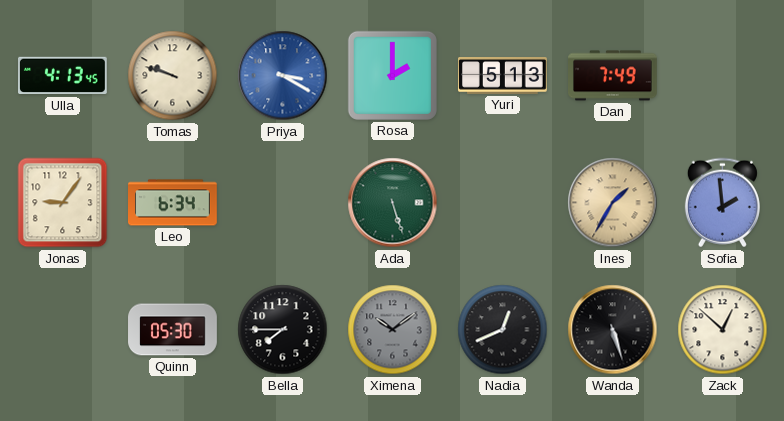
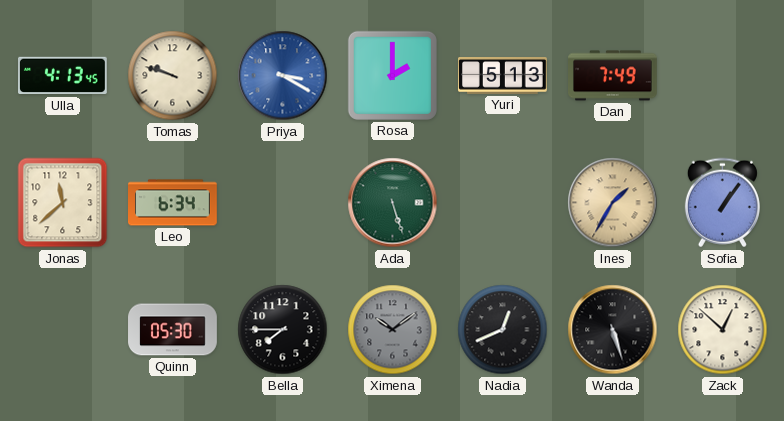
Jonas: 9:06 -> 11:38 (63, 203)
Sofia: 1:59 -> 1:06 (722, 203)
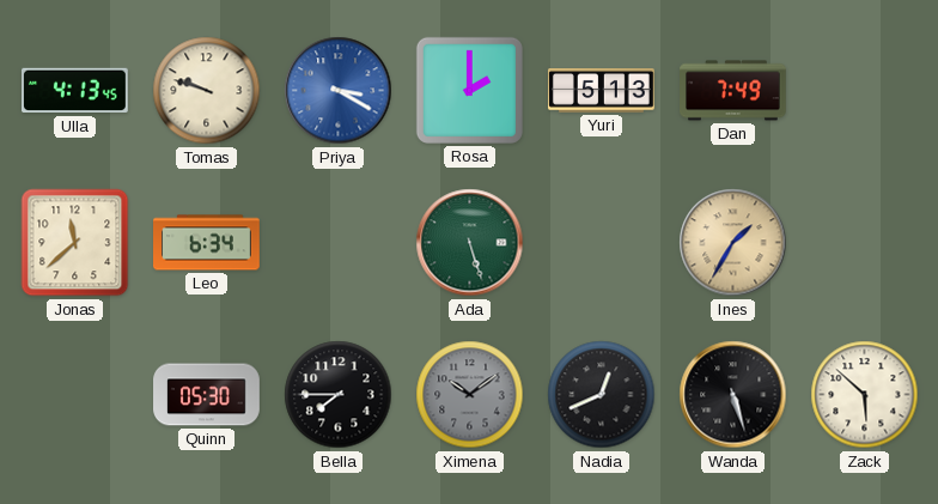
Sofia: 1:06 -> none (722, 203)
Zack: 12:52 -> 5:52 (865, 395)
